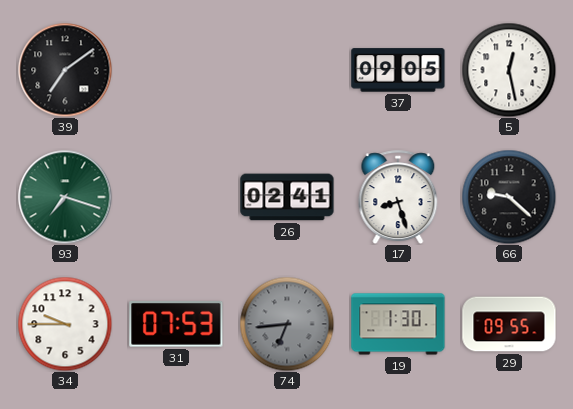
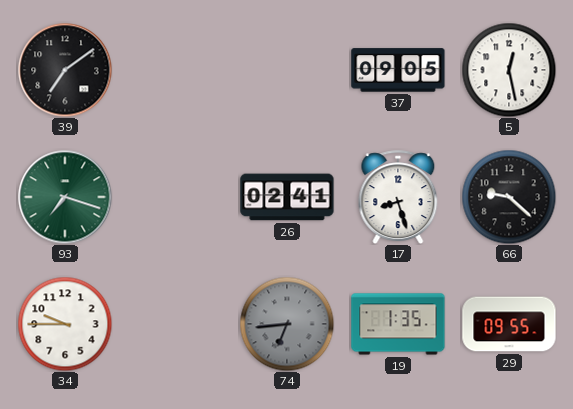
31: 07:53 -> none (176, 325)
19: 1:30 -> 1:35 (398, 324)
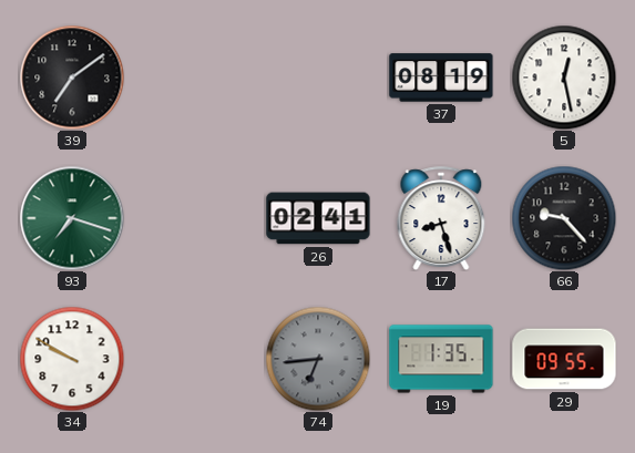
37: 09:05 -> 08:19 (441, 78)
66: 9:22 -> 9:23 (564, 218)
34: 9:45 -> 9:50 (72, 359)
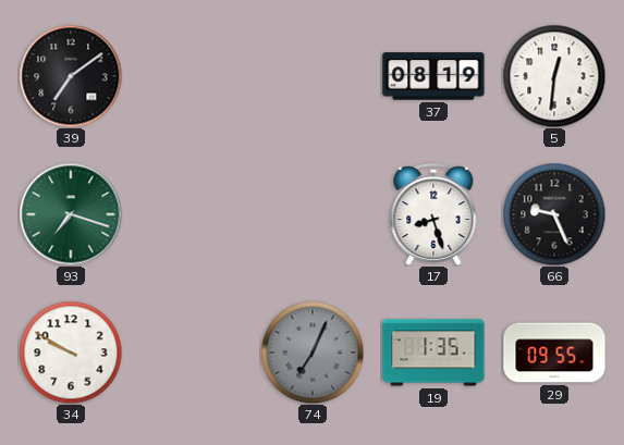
5: 12:28 -> 12:31 (554, 76)
26: 02:41 -> none (318, 218)
66: 9:23 -> 9:26 (554, 214)
74: 6:44 -> 7:04 (313, 353)
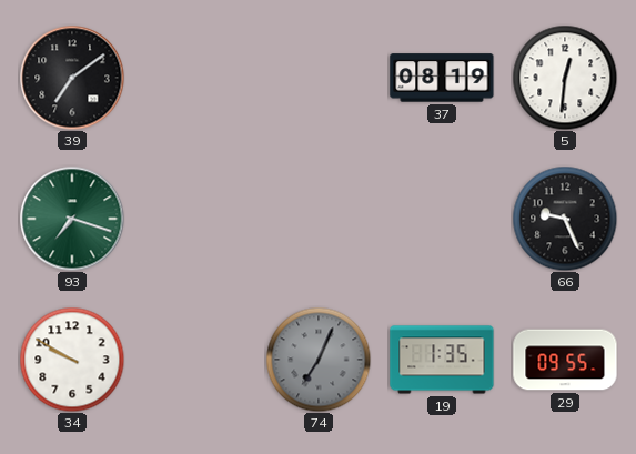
17: 8:27 -> none (433, 214)
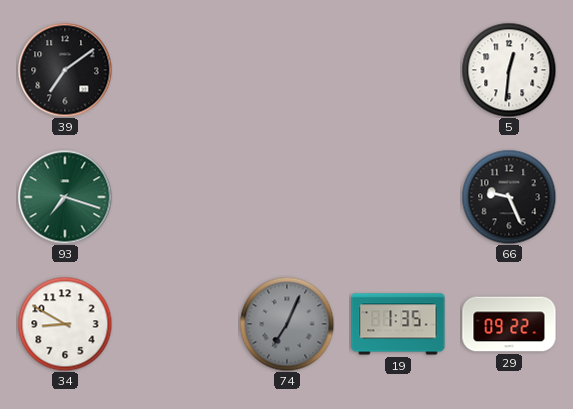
37: 08:19 -> none (442, 78)
34: 9:50 -> 8:50 (65, 324)
29: 09:55 -> 09:22 (509, 324)
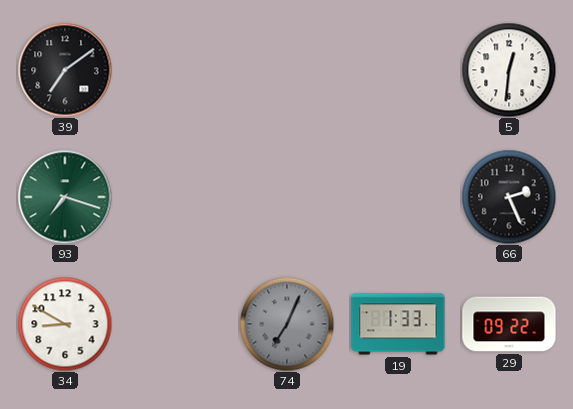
66: 9:26 -> 2:26 (509, 197)
19: 1:35 -> 1:33 (398, 324)
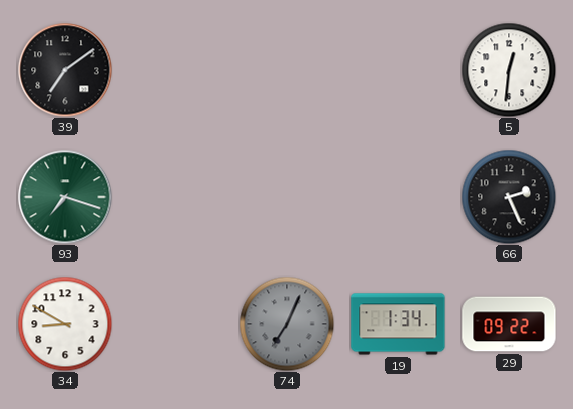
19: 1:33 -> 1:34 (398, 324)
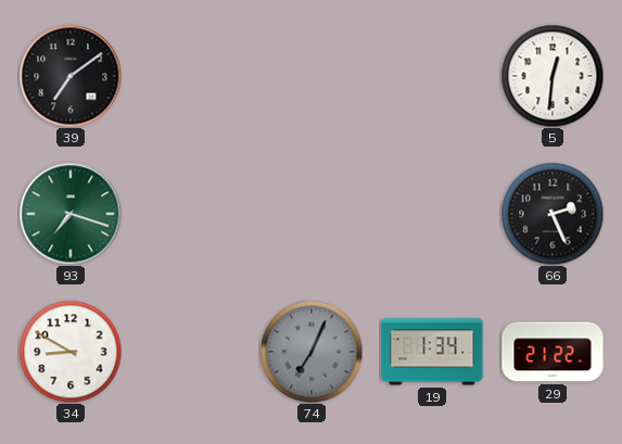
29: 09:22 -> 21:22 (553, 352)
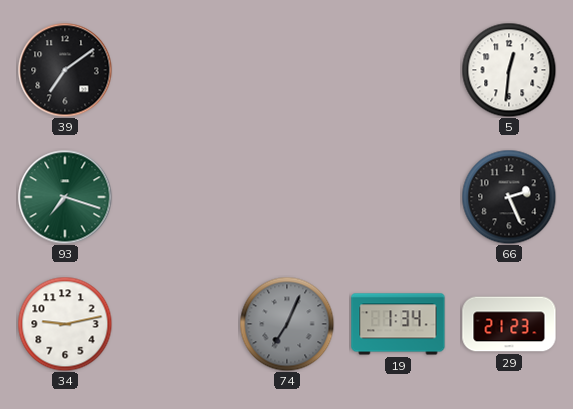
34: 8:50 -> 9:13 (65, 324)
29: 21:22 -> 21:23 (509, 324)
